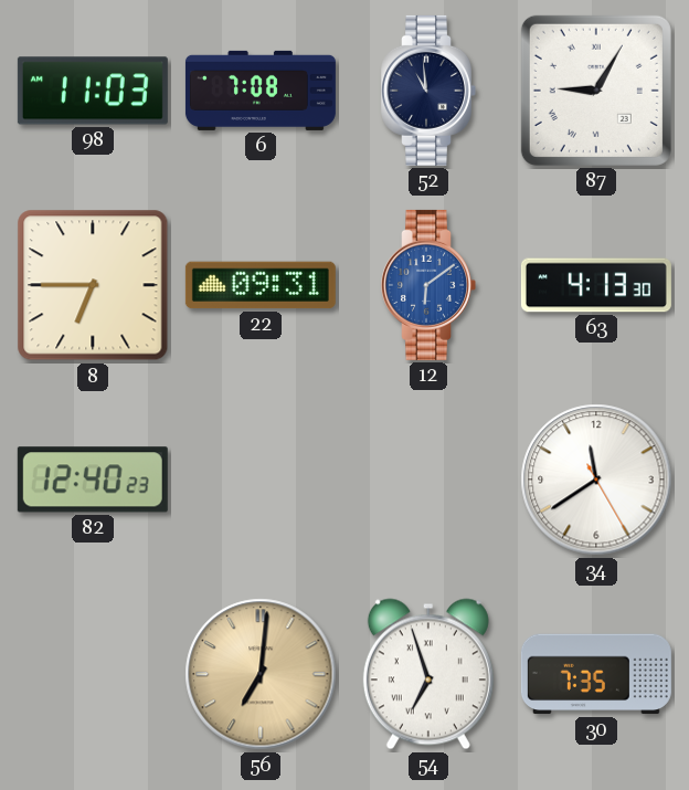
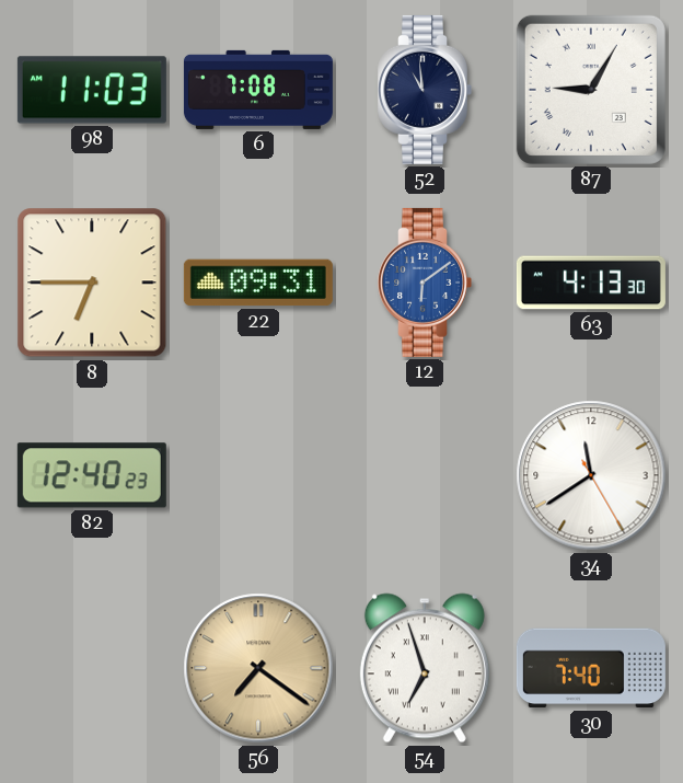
56: 7:01 -> 7:21 (258, 668)
30: 7:35 -> 7:40 (591, 668)
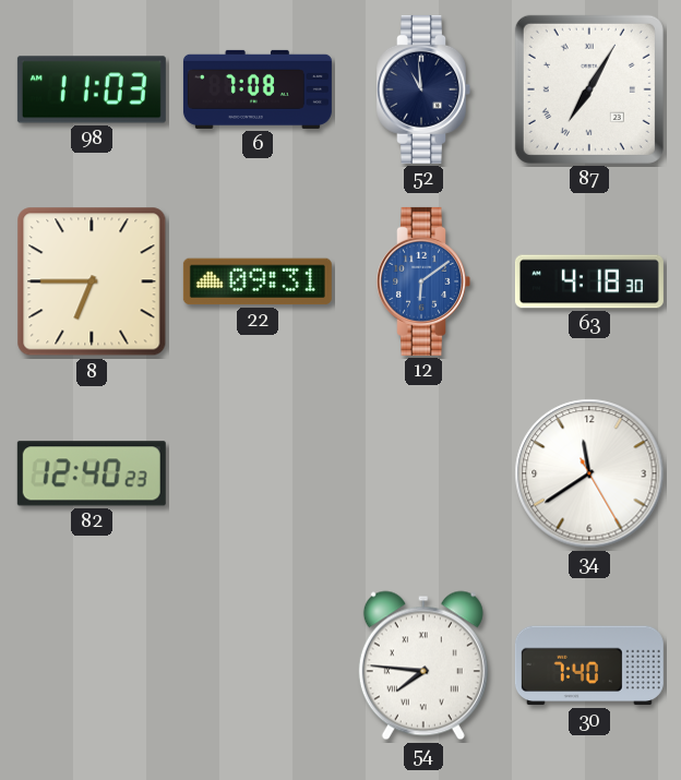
87: 9:05 -> 7:05 (589, 89)
63: 4:13 -> 4:18 (589, 281)
56: 7:21 -> none (258, 668)
54: 6:57 -> 7:46 (423, 665)
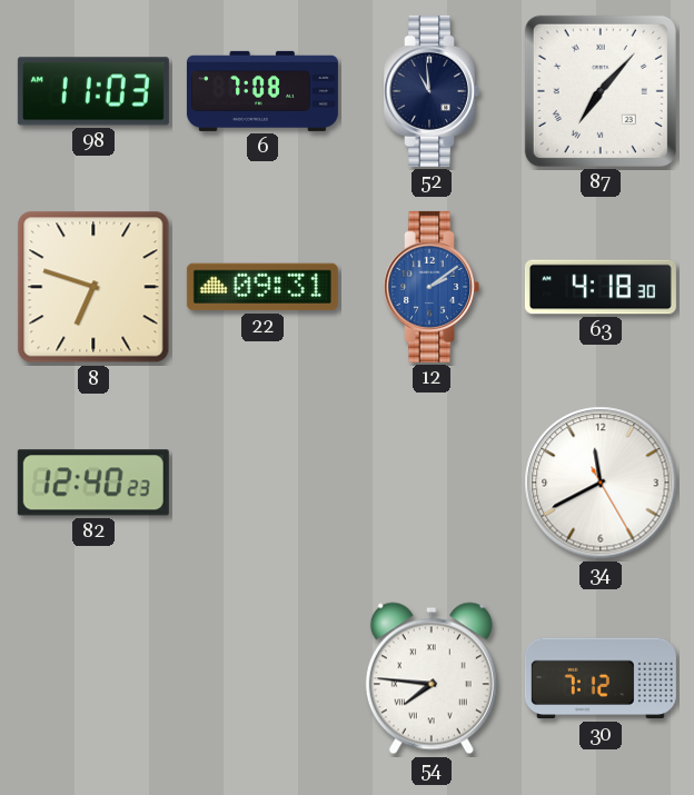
87: 7:05 -> 7:07 (601, 91)
8: 6:45 -> 6:48 (93, 287)
12: 6:09 -> 2:09 (432, 287)
34: 11:39 -> 11:40 (601, 483)
30: 7:40 -> 7:12 (601, 678)
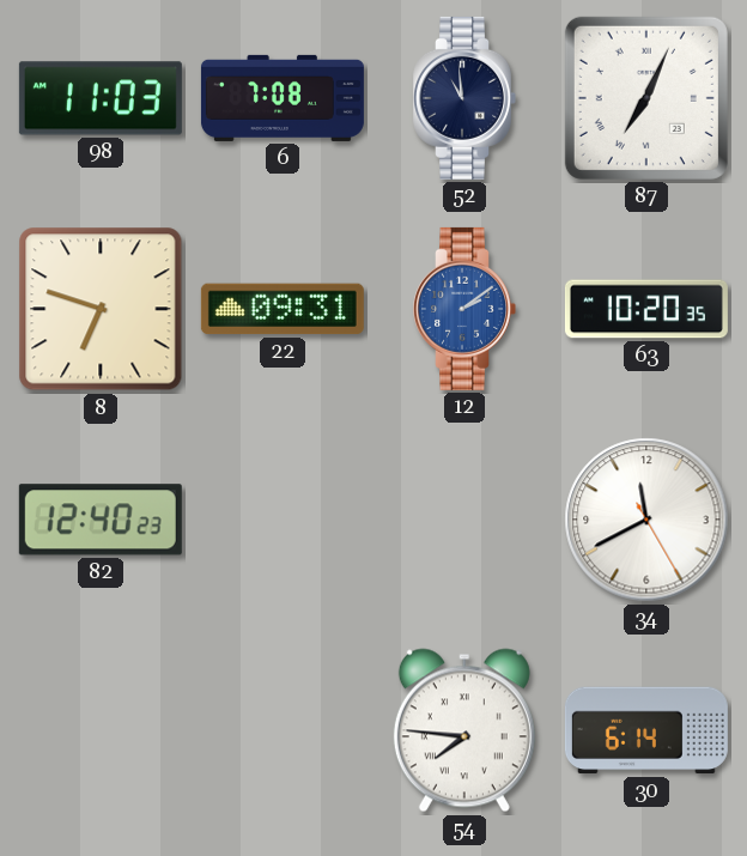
87: 7:07 -> 7:04 (646, 98)
63: 4:18 -> 10:20 (646, 309)
30: 7:12 -> 6:14 (646, 730)
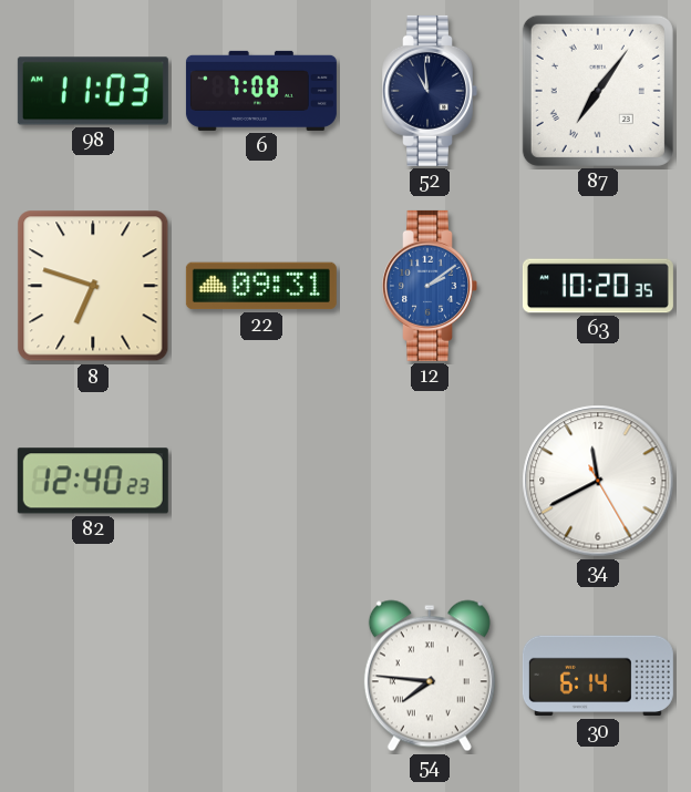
87: 7:04 -> 7:06 (598, 91)
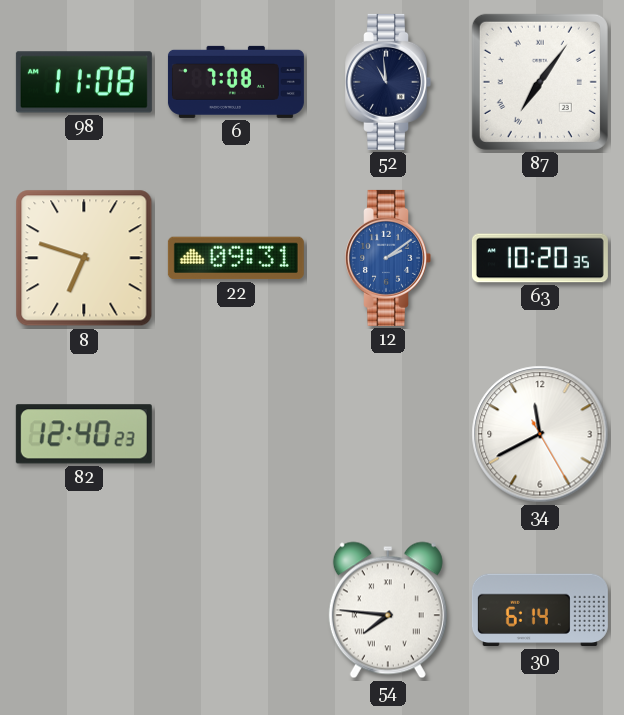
98: 11:03 -> 11:08 (84, 82)
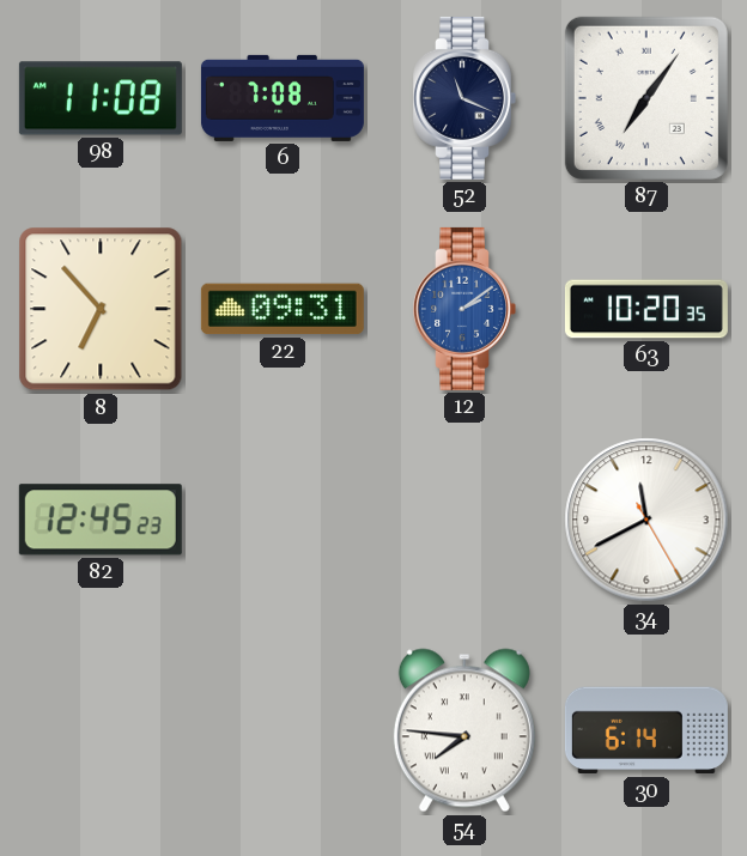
52: 10:59 -> 11:19 (464, 98)
8: 6:48 -> 6:53 (101, 309)
82: 12:40 -> 12:45 (101, 520)
